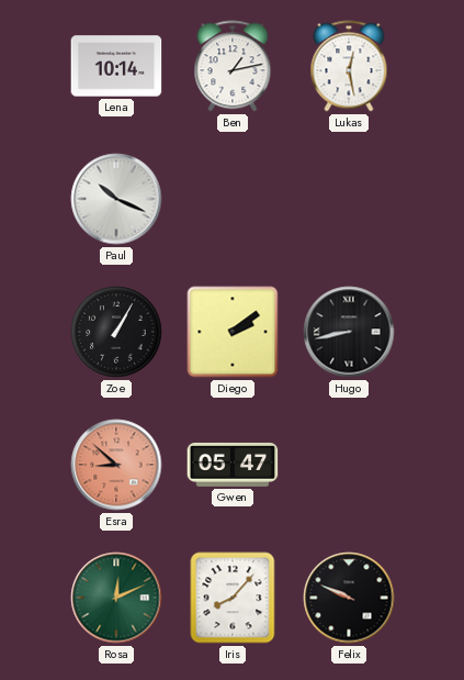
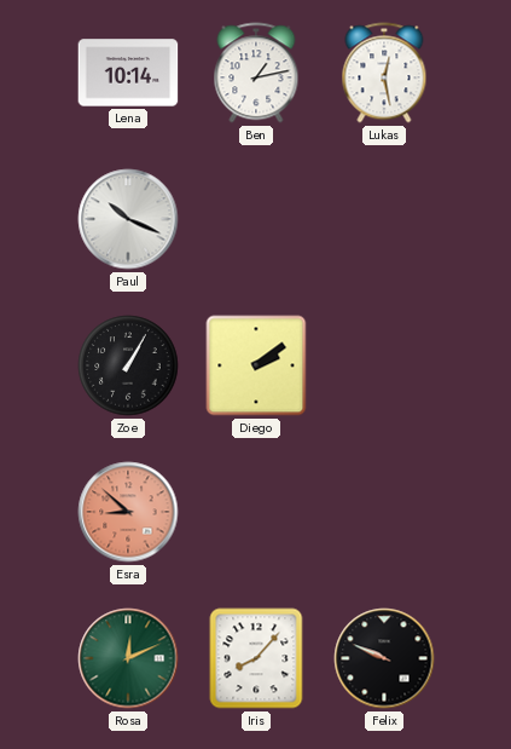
Hugo: 8:43 -> none (349, 332)
Gwen: 05:47 -> none (233, 465)
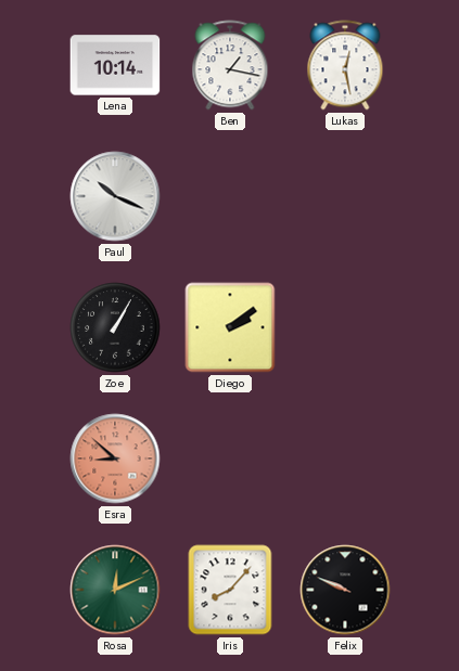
Ben: 1:13 -> 1:17 (230, 65)
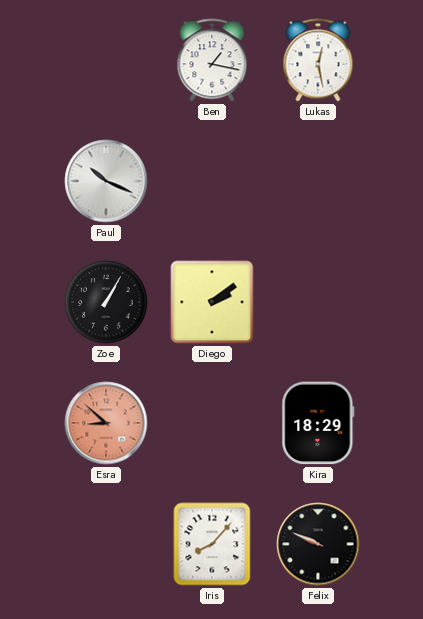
Lena: 10:14 -> none (115, 65)
Kira: none -> 18:29 (318, 423)
Rosa: 12:11 -> none (115, 590)
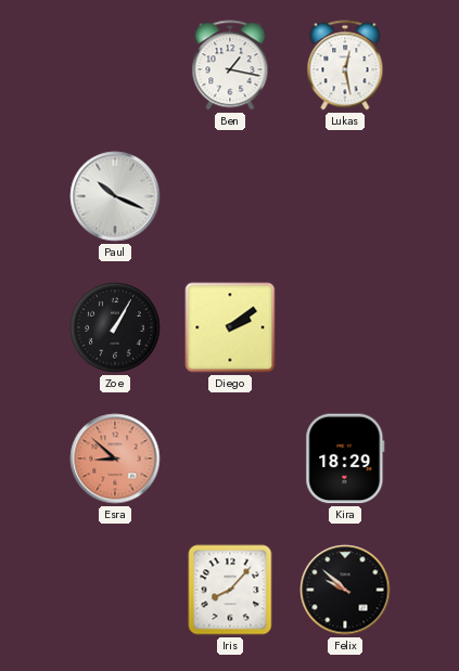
Felix: 9:49 -> 9:52 (345, 590)
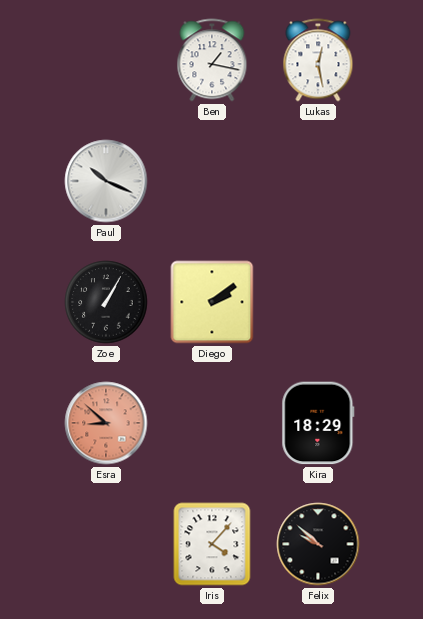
Iris: 8:07 -> 4:07 (212, 544)
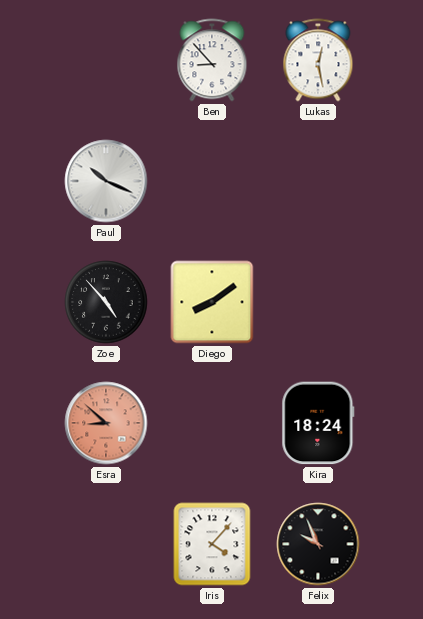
Ben: 1:17 -> 8:53 (212, 60)
Zoe: 1:05 -> 4:53 (106, 302)
Diego: 2:09 -> 8:09 (212, 302)
Kira: 18:29 -> 18:24 (318, 423)
Felix: 9:52 -> 9:56 (318, 544)
